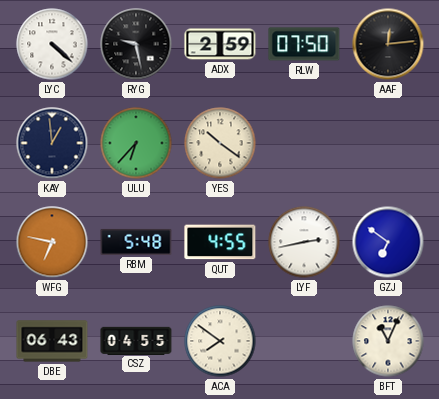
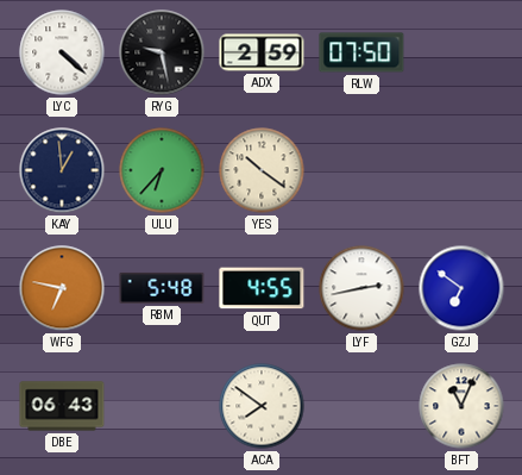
AAF: 12:14 -> none (388, 44)
CSZ: 04:55 -> none (136, 340)
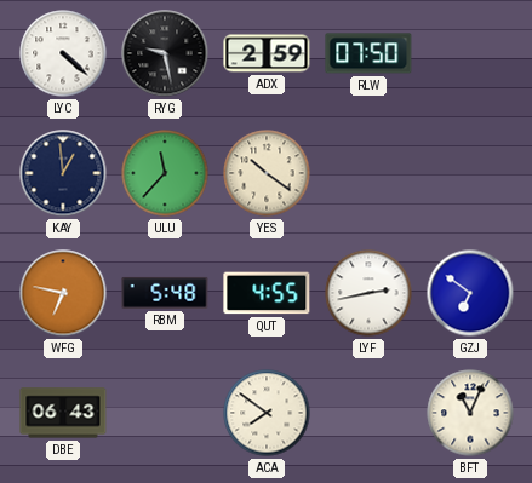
ULU: 6:37 -> 11:37 (165, 173)
